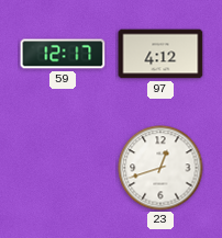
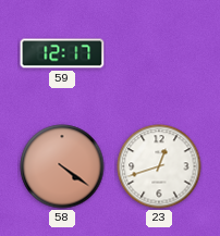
97: 4:12 -> none (160, 54)
58: none -> 4:21 (62, 166)
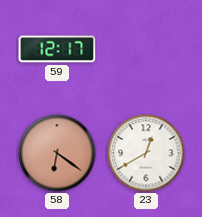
58: 4:21 -> 6:21 (57, 153)
23: 12:42 -> 12:40 (146, 153)
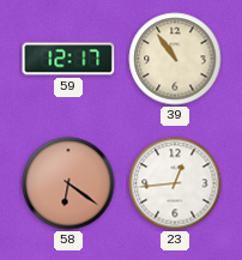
39: none -> 10:54 (175, 59)
23: 12:40 -> 12:44 (175, 183)
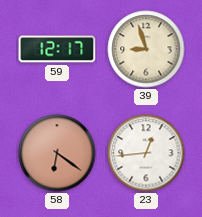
39: 10:54 -> 8:57 (146, 49)
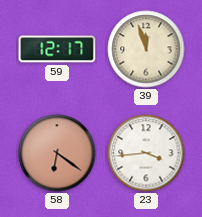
39: 8:57 -> 11:57 (146, 49)
23: 12:44 -> 3:44 (146, 153)
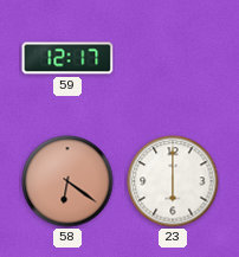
39: 11:57 -> none (146, 49)
23: 3:44 -> 6:00 (173, 181)
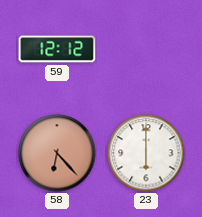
59: 12:17 -> 12:12 (57, 49)
58: 6:21 -> 6:23 (57, 153)
